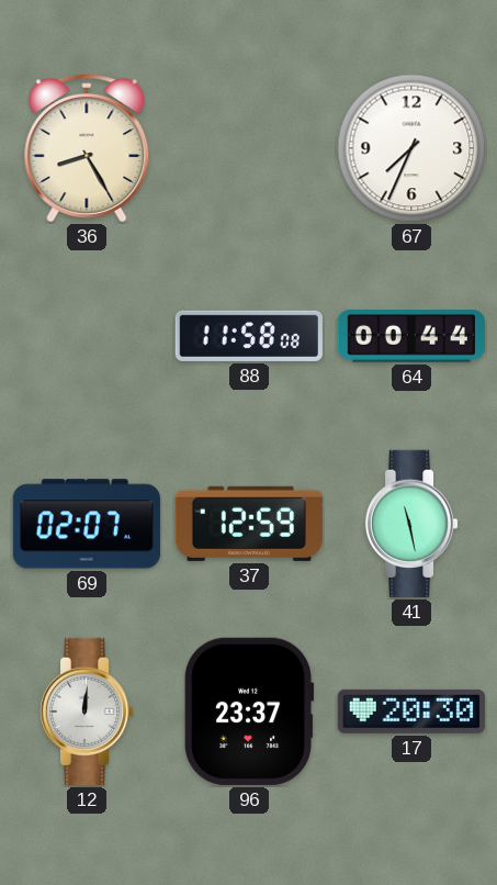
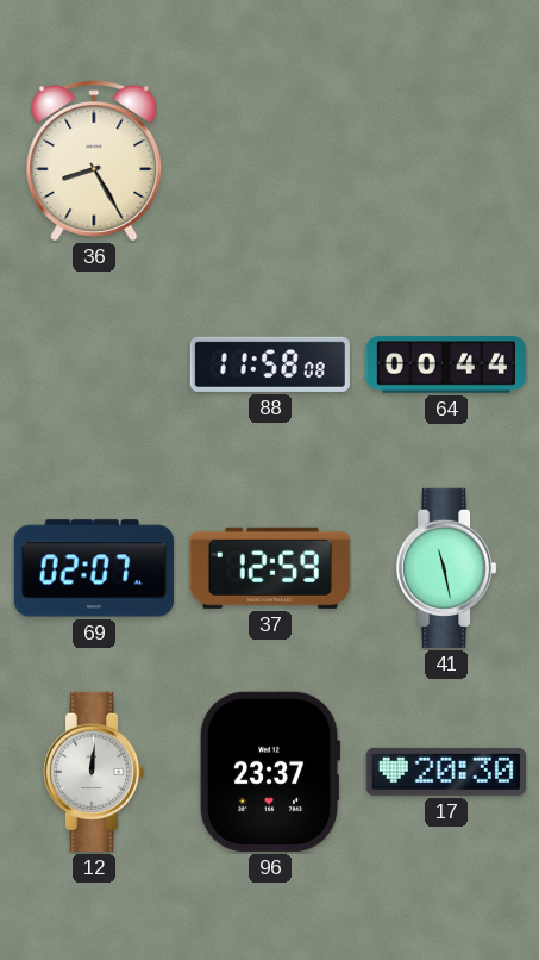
67: 7:34 -> none (411, 148)
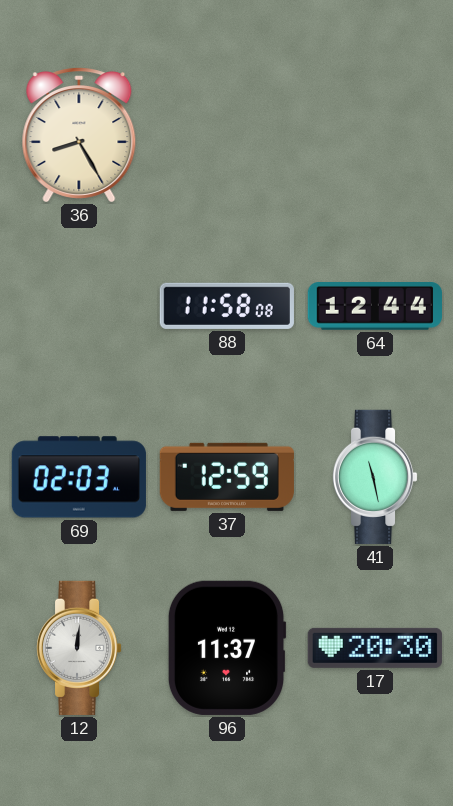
64: 00:44 -> 12:44 (375, 307)
69: 02:07 -> 02:03 (79, 477)
96: 23:37 -> 11:37 (227, 648)
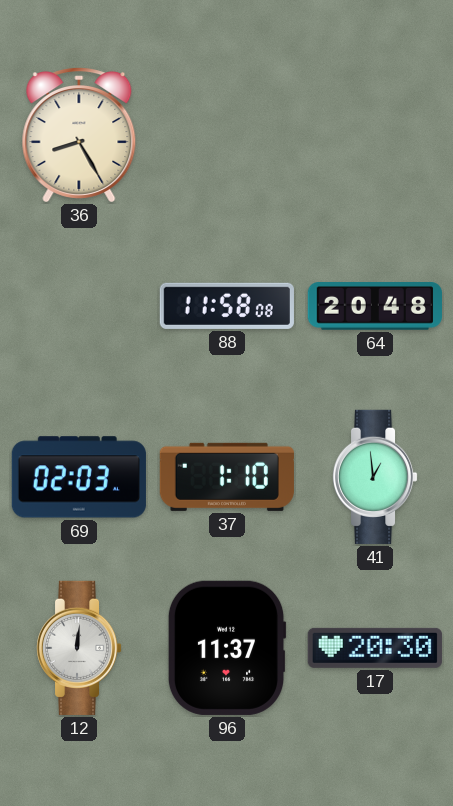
64: 12:44 -> 20:48 (375, 307)
37: 12:59 -> 1:10 (227, 477)
41: 11:28 -> 12:59 (375, 477)
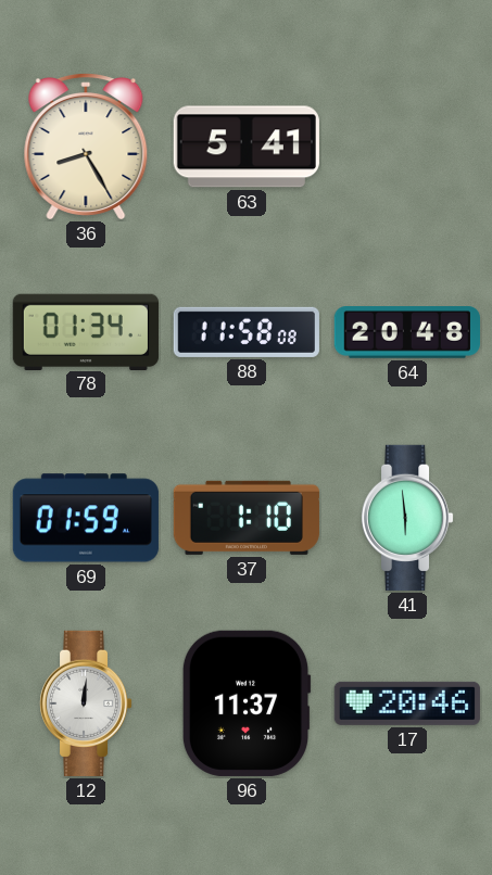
63: none -> 5:41 (247, 147)
78: none -> 01:34 (86, 331)
69: 02:03 -> 01:59 (86, 518)
41: 12:59 -> 5:59 (407, 518)
17: 20:30 -> 20:46 (407, 703)
